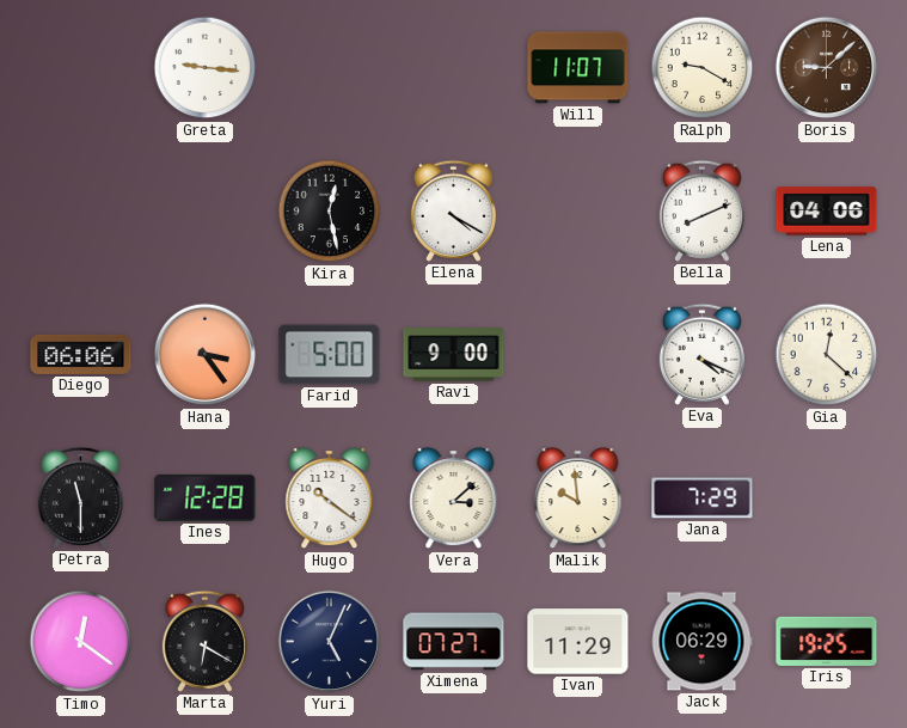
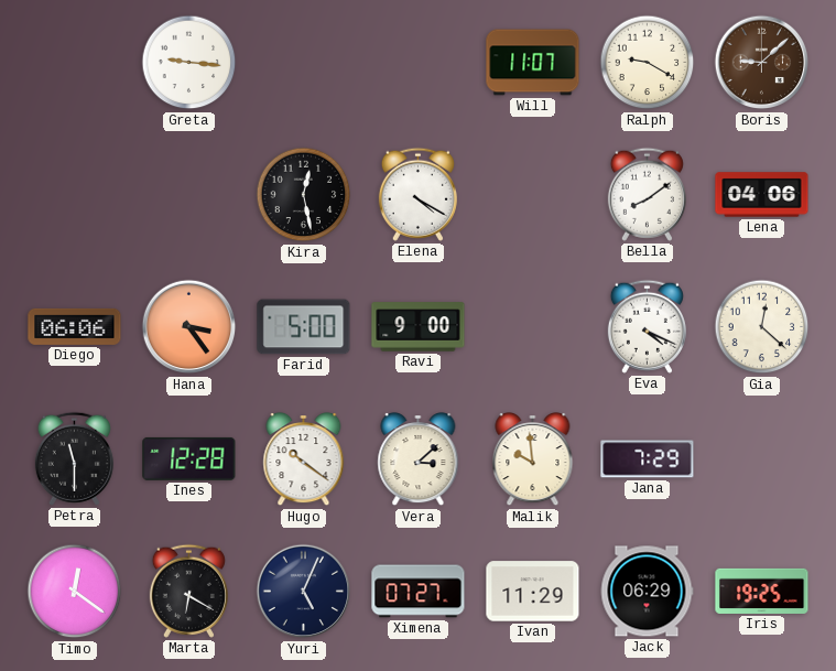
Bella: 8:11 -> 8:09 (647, 194)
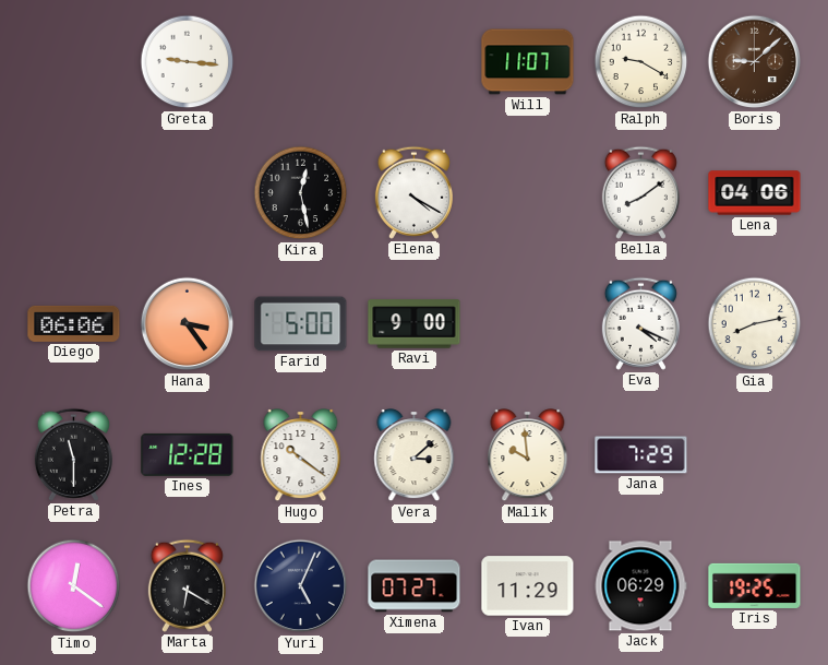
Gia: 12:22 -> 8:13 (755, 324)
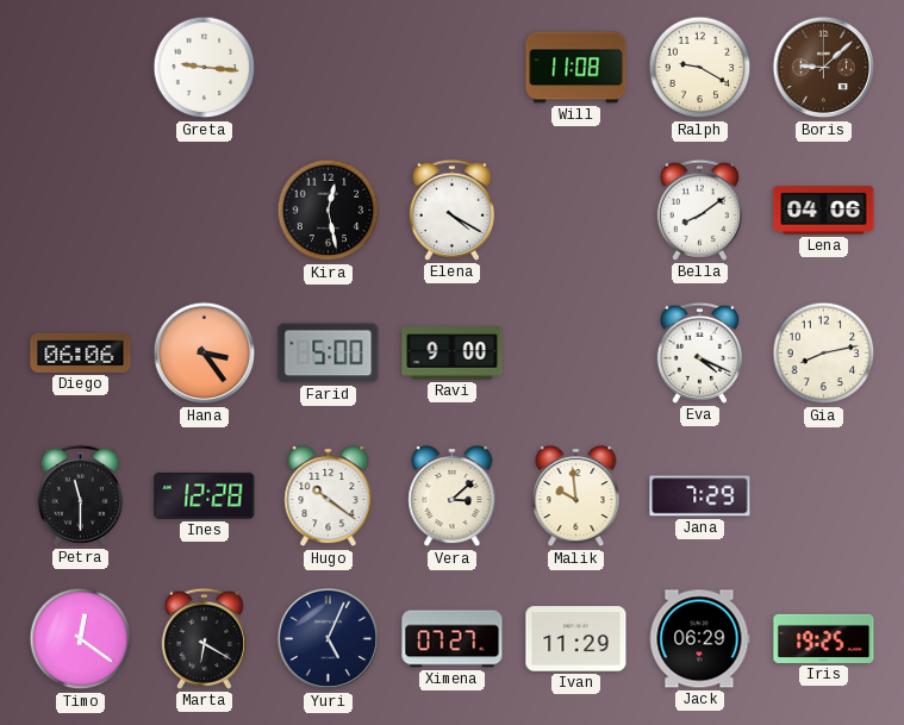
Will: 11:07 -> 11:08 (576, 68)
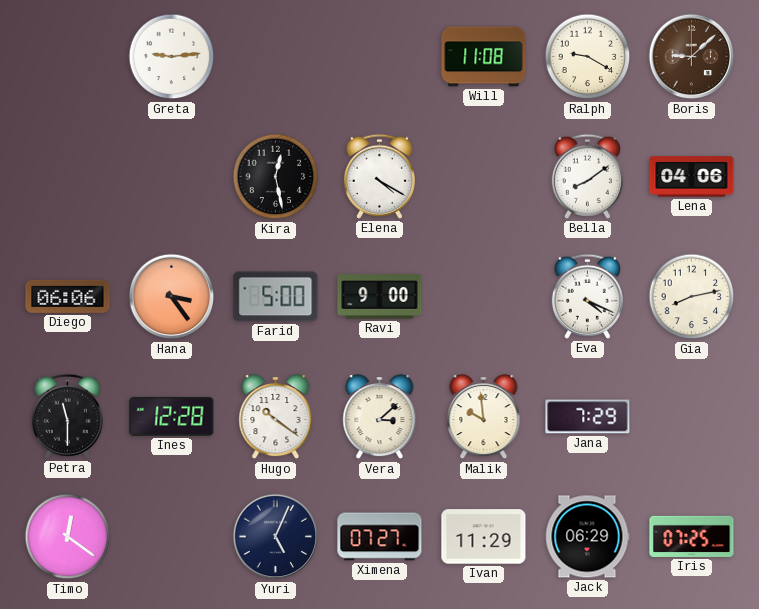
Greta: 9:16 -> 9:14 (172, 57)
Marta: 6:20 -> none (204, 638)
Iris: 19:25 -> 07:25 (692, 536)
